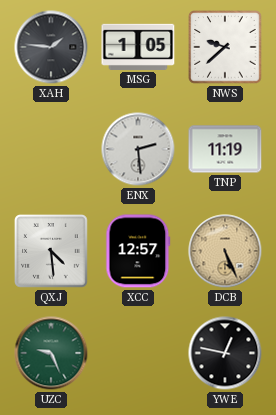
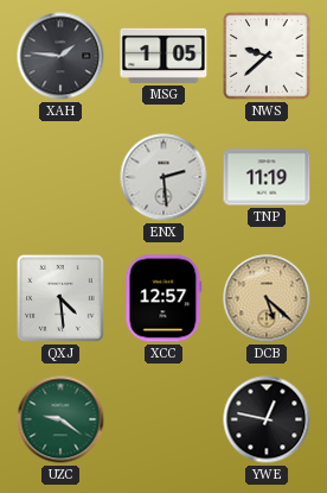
DCB: 5:26 -> 5:22 (267, 298)
UZC: 9:26 -> 9:21 (60, 419)
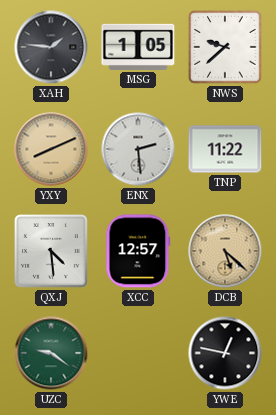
YXY: none -> 8:11 (51, 149)
TNP: 11:19 -> 11:22 (225, 149)
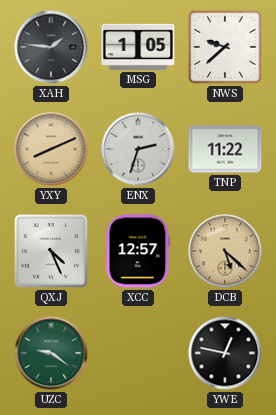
ENX: 2:29 -> 2:33 (138, 149)
QXJ: 4:29 -> 4:26 (51, 251)
